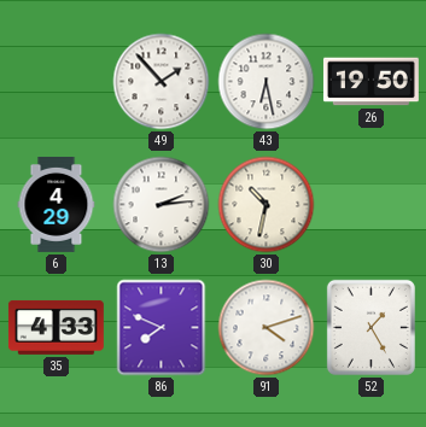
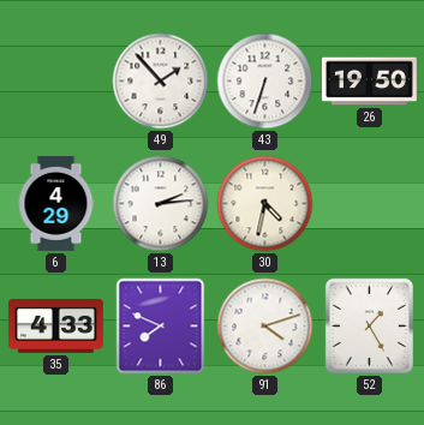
43: 6:28 -> 6:33 (265, 82)
30: 10:32 -> 4:32 (265, 204)
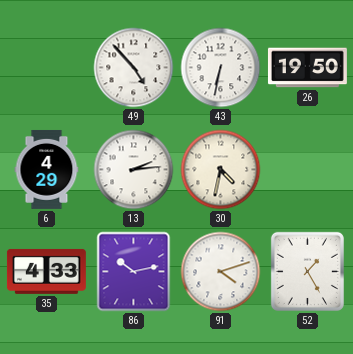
49: 1:53 -> 4:53 (134, 68)
43: 6:33 -> 6:32 (221, 68)
86: 7:49 -> 10:13 (134, 272)
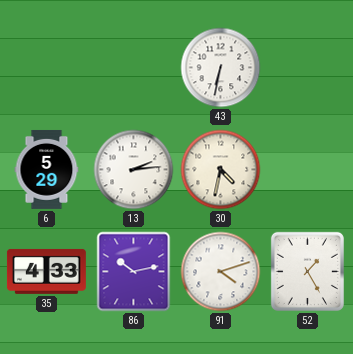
49: 4:53 -> none (134, 68)
26: 19:50 -> none (307, 68)
6: 4:29 -> 5:29 (47, 169)
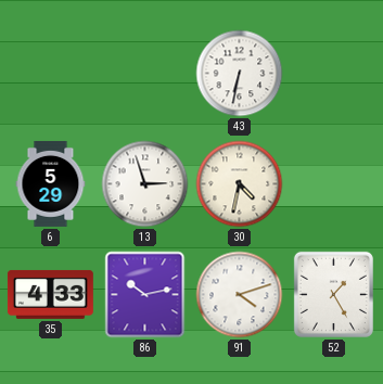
13: 2:14 -> 2:57 (145, 184)
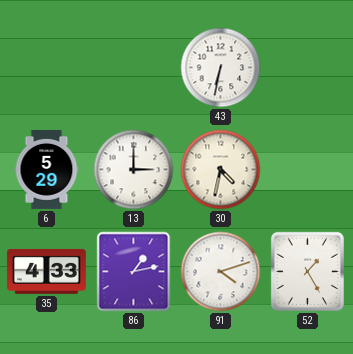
13: 2:57 -> 3:00 (134, 170)
86: 10:13 -> 1:13 (134, 272)
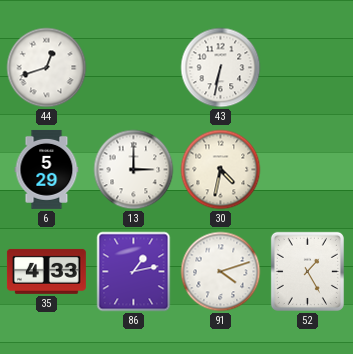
44: none -> 12:42 (47, 68)
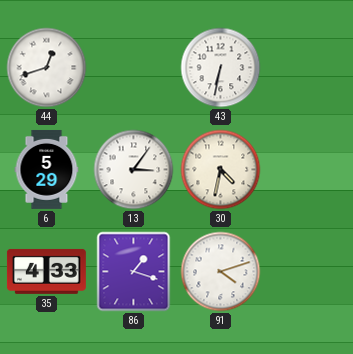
13: 3:00 -> 3:06 (134, 170)
86: 1:13 -> 1:18 (134, 272)
52: 1:25 -> none (307, 271)
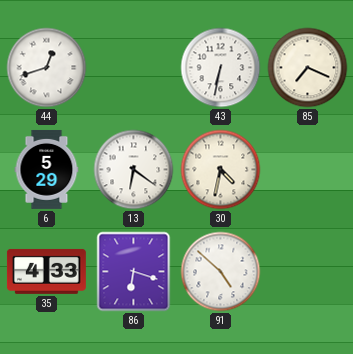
85: none -> 7:19 (308, 68)
13: 3:06 -> 6:21 (134, 170)
86: 1:18 -> 6:18 (134, 272)
91: 4:12 -> 4:52 (221, 272)
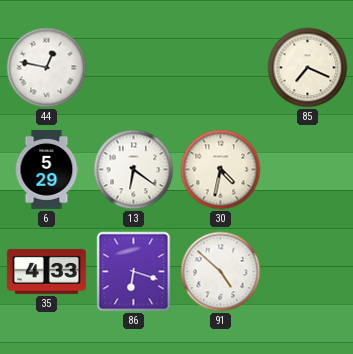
44: 12:42 -> 12:47 (47, 68)
43: 6:32 -> none (221, 68)
